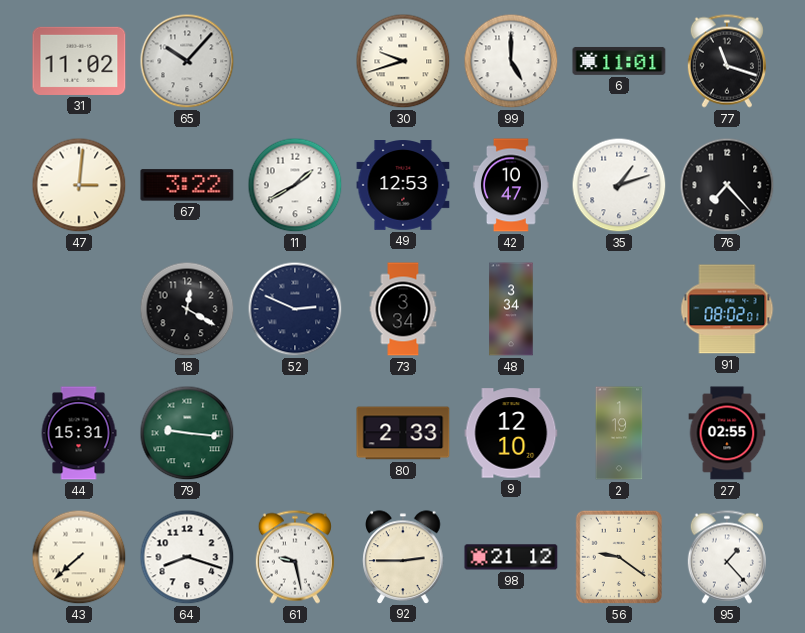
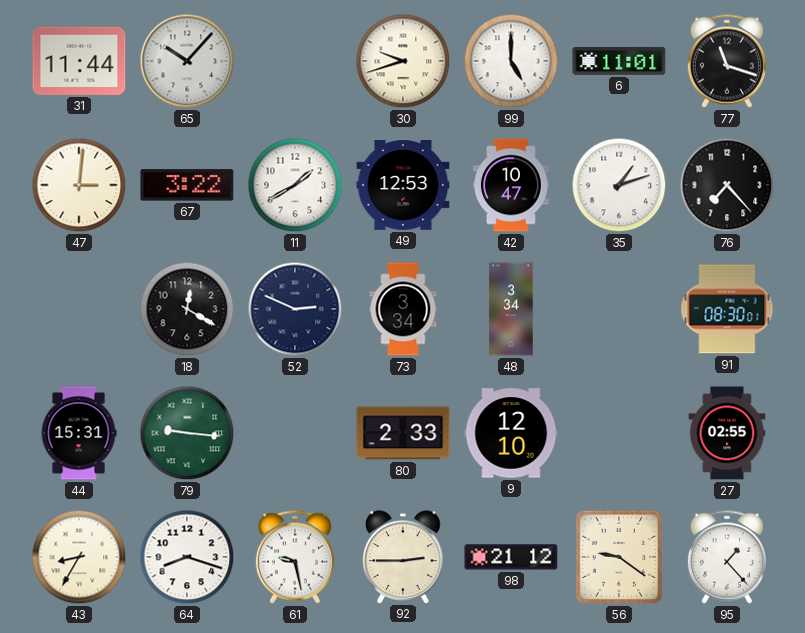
31: 11:02 -> 11:44 (79, 61)
91: 08:02 -> 08:30 (727, 309)
2: 1:19 -> none (619, 433)
43: 7:38 -> 8:35 (79, 557)
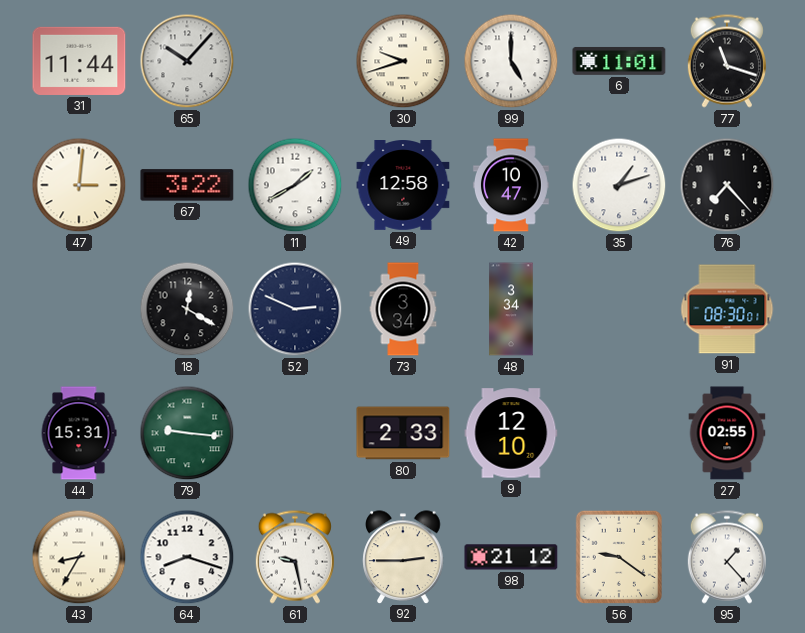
49: 12:53 -> 12:58 (403, 186)
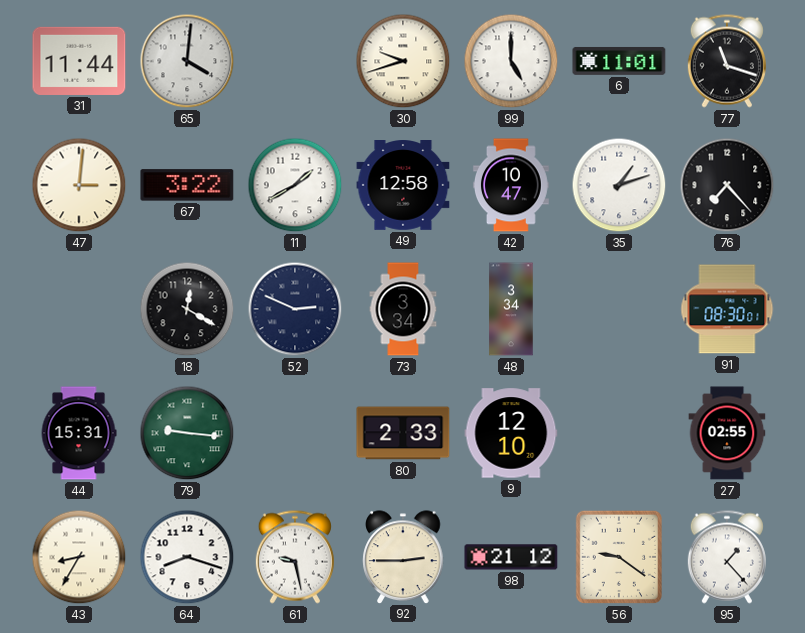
65: 10:07 -> 4:01 (187, 61)
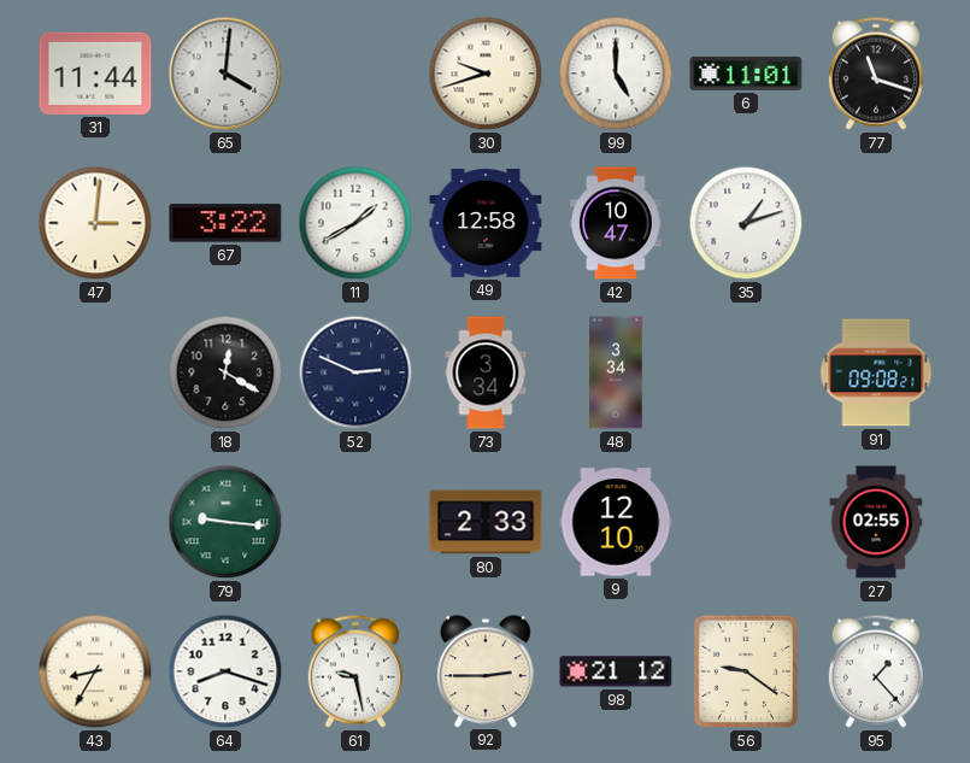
76: 7:23 -> none (727, 185)
91: 08:30 -> 09:08 (876, 372)
44: 15:31 -> none (79, 433)
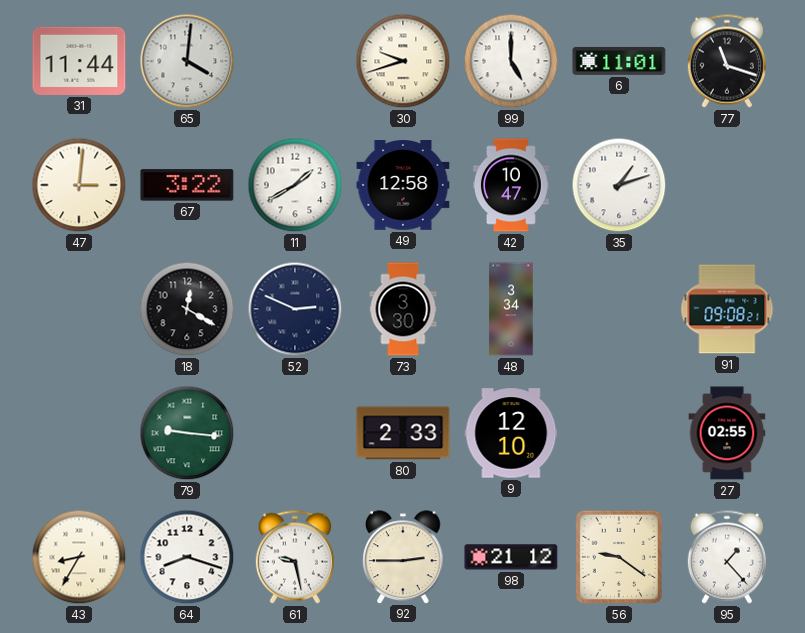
73: 3:34 -> 3:30 (403, 309)
